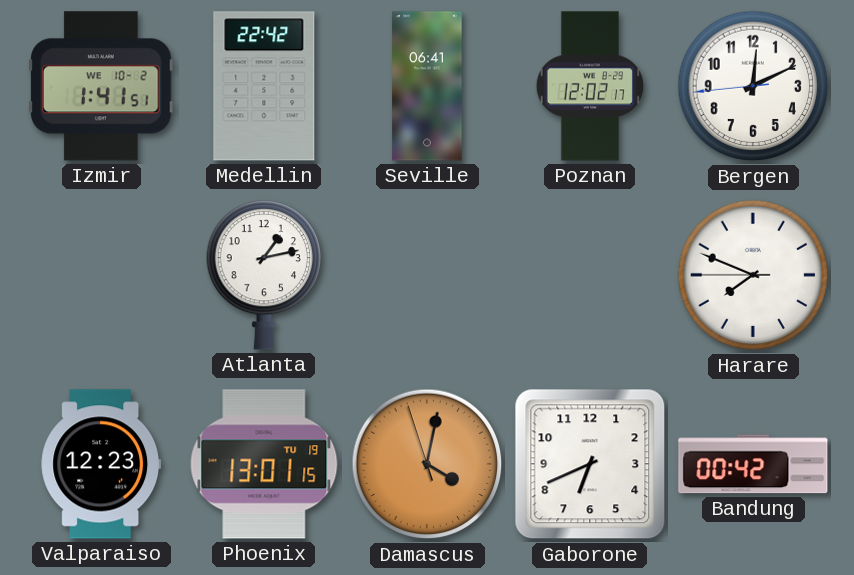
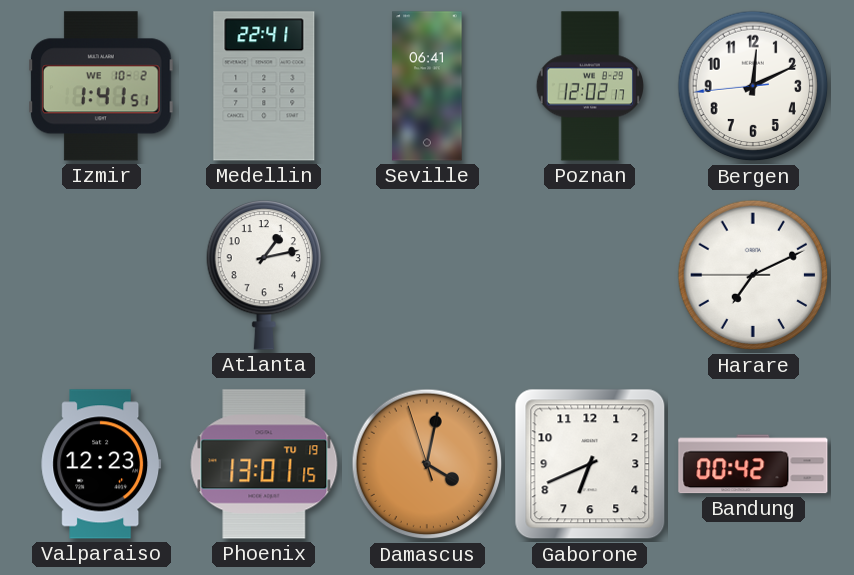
Medellin: 22:42 -> 22:41 (264, 86)
Harare: 7:48 -> 7:10 (753, 275)
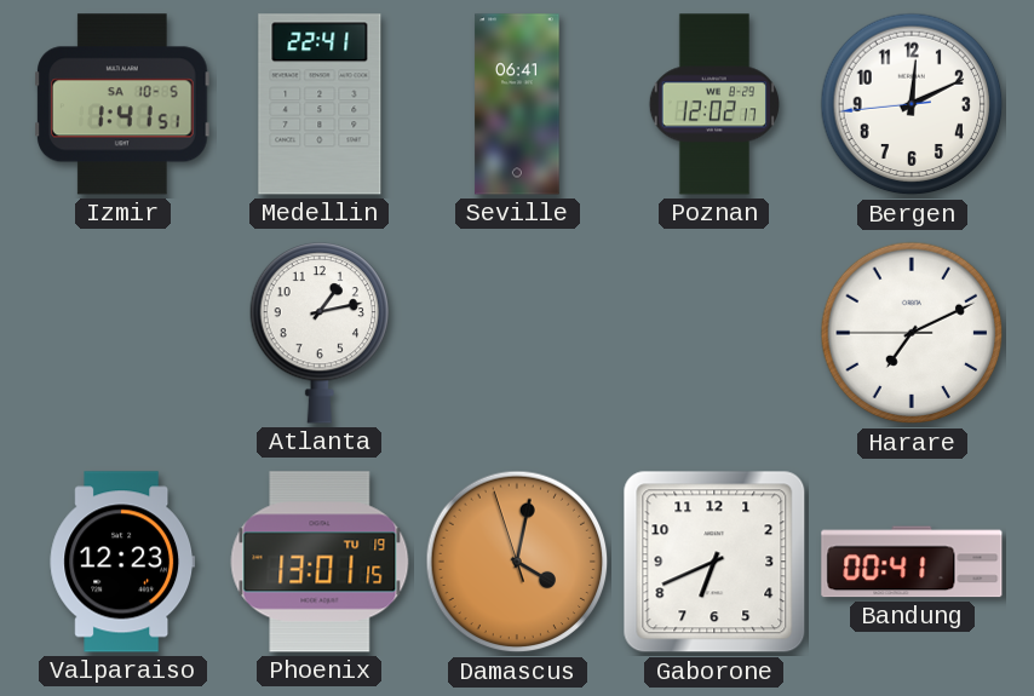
Izmir date: WE 10-2 -> SA 10-5 (122, 104)
Bandung: 00:42 -> 00:41 (912, 562)
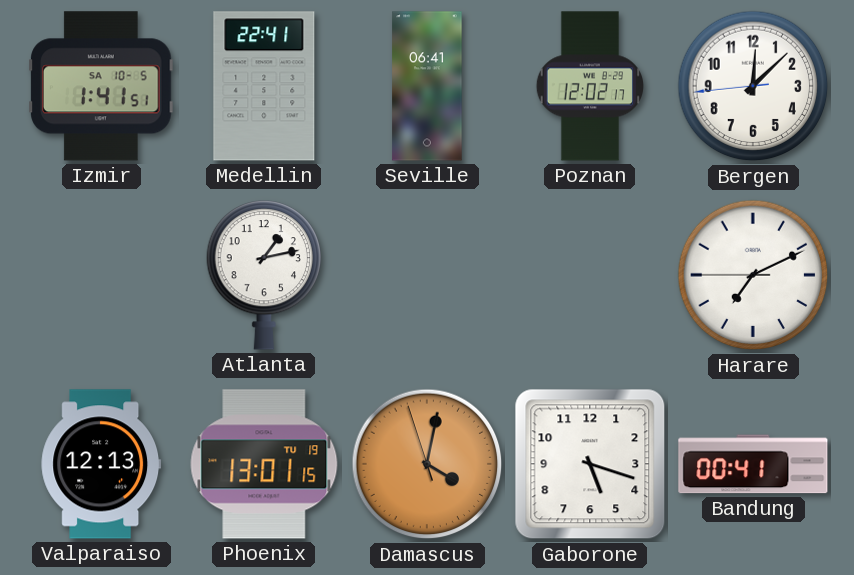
Bergen: 12:10 -> 12:07 (753, 86)
Valparaiso: 12:23 -> 12:13 (101, 464)
Gaborone: 6:41 -> 5:18 (590, 464)
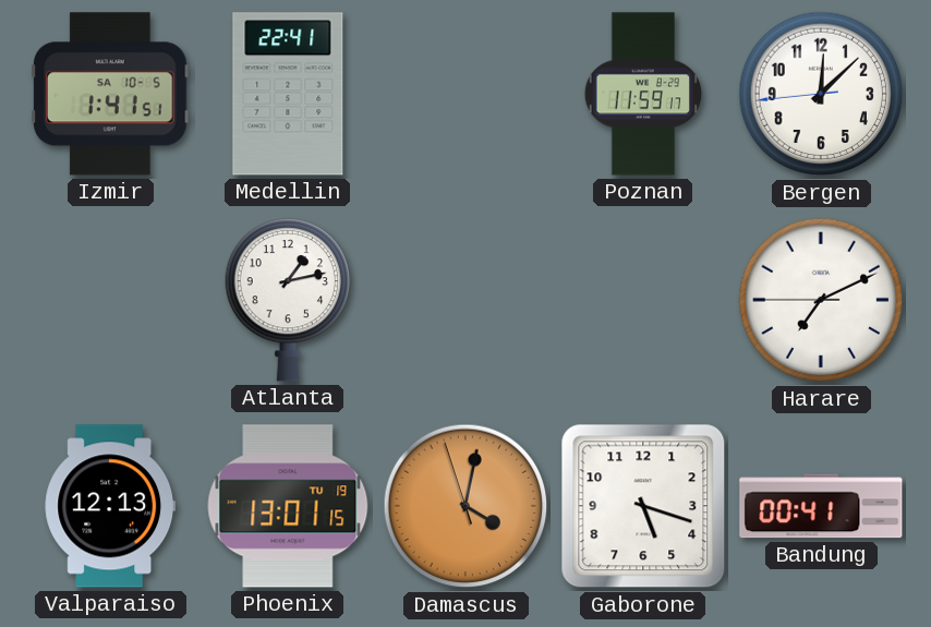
Seville: 06:41 -> none (427, 86)
Poznan: 12:02 -> 11:59 (642, 94)
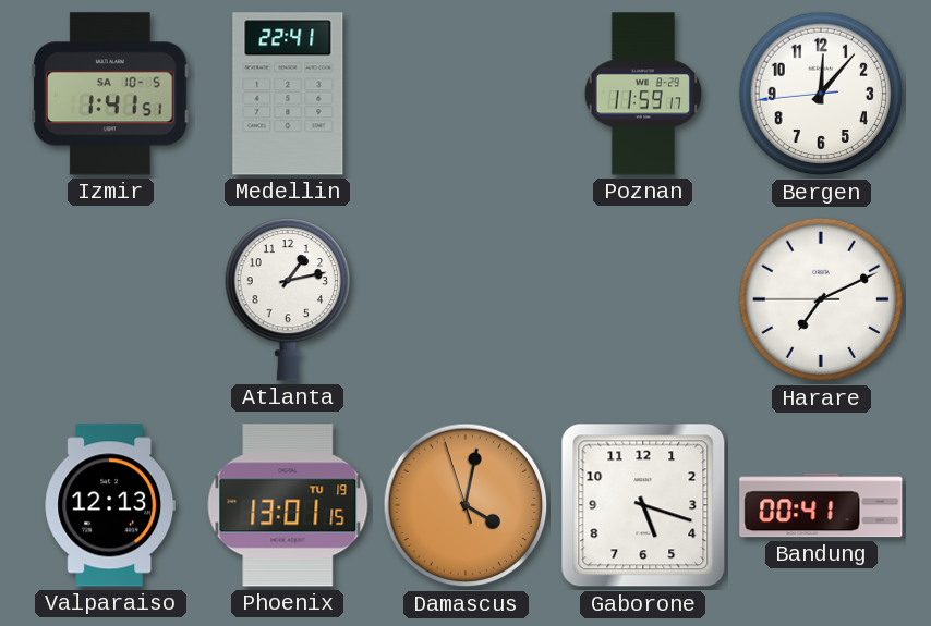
Bergen: 12:07 -> 12:06 (821, 94)
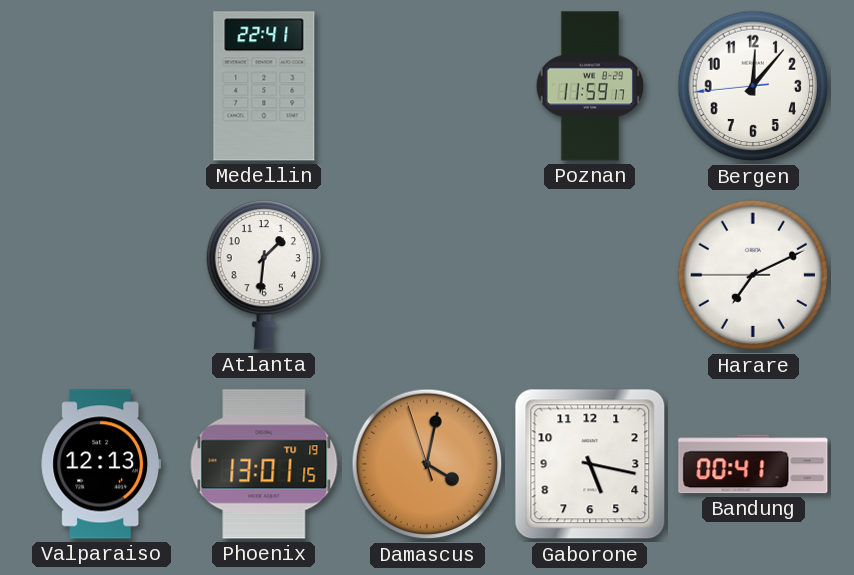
Izmir: 1:41 -> none (110, 94)
Atlanta: 1:13 -> 1:31 (263, 276)
Gaborone: 5:18 -> 5:17 (590, 464)
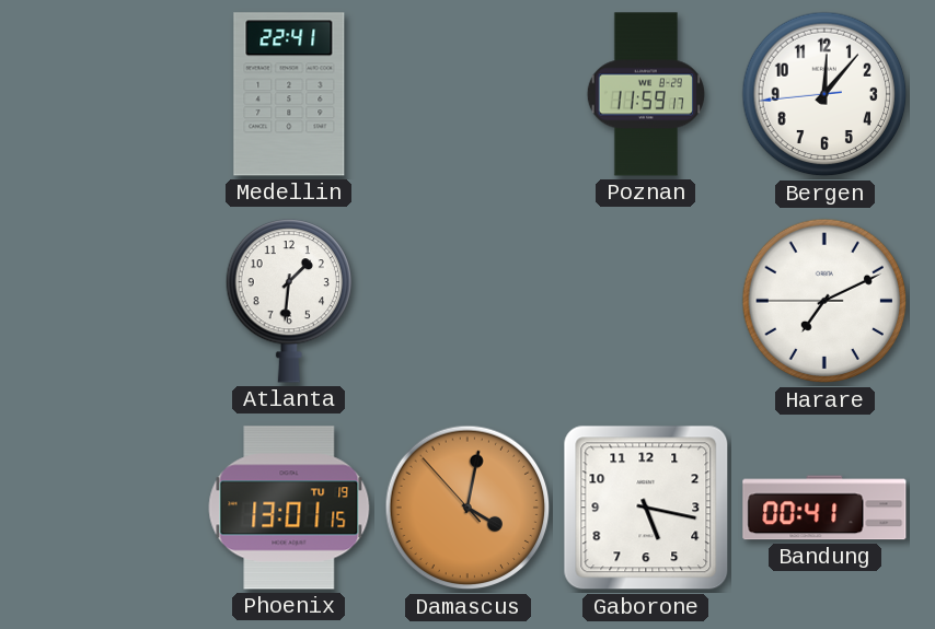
Valparaiso: 12:13 -> none (101, 464)
Damascus: 4:01:57 -> 4:01:53 (467, 508)
